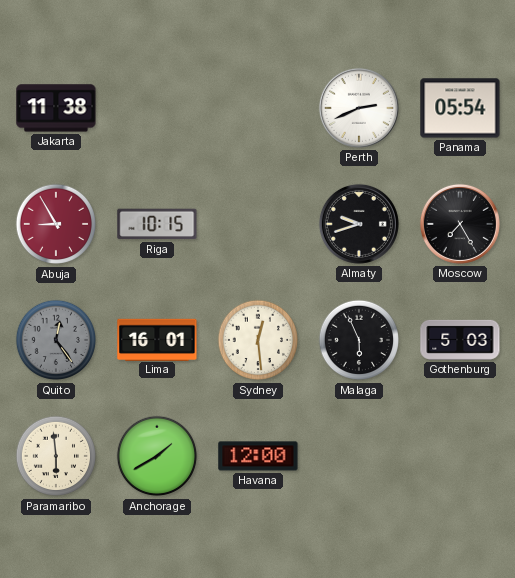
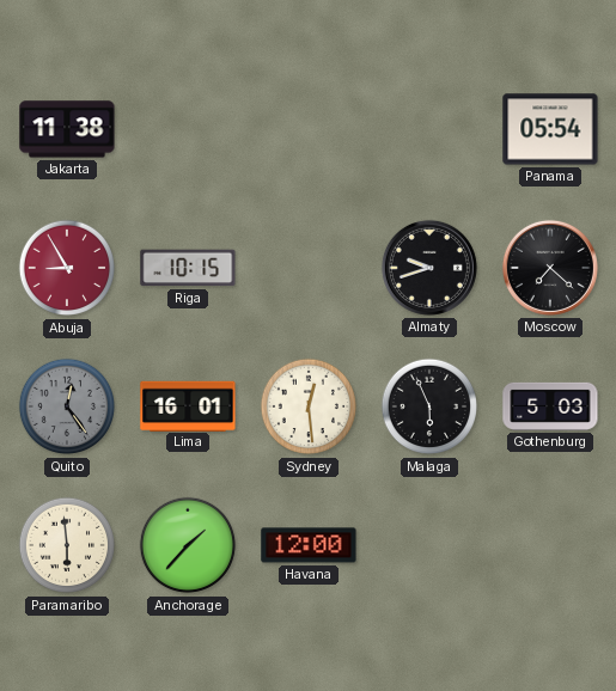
Perth: 2:41 -> none (359, 108)
Moscow: 7:25 -> 7:22 (550, 268)
Anchorage: 1:40 -> 1:37 (188, 545)
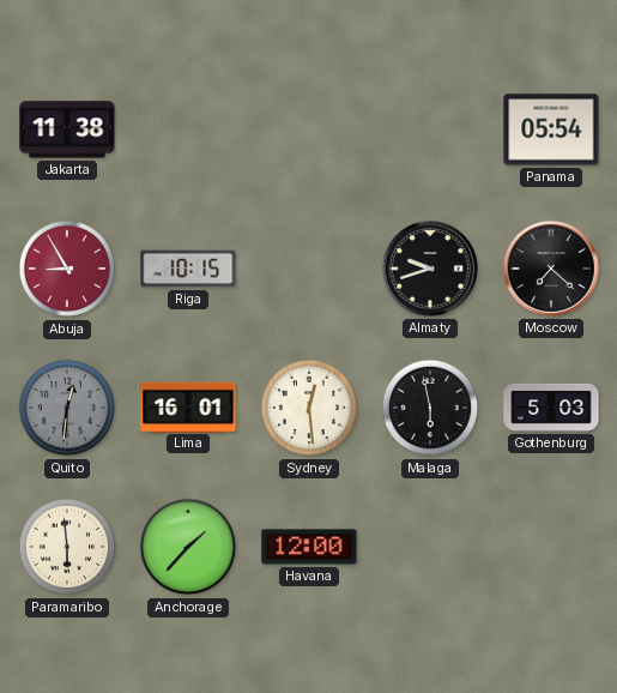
Quito: 12:24 -> 12:31 (67, 408)
Malaga: 5:56 -> 5:58 (430, 408)
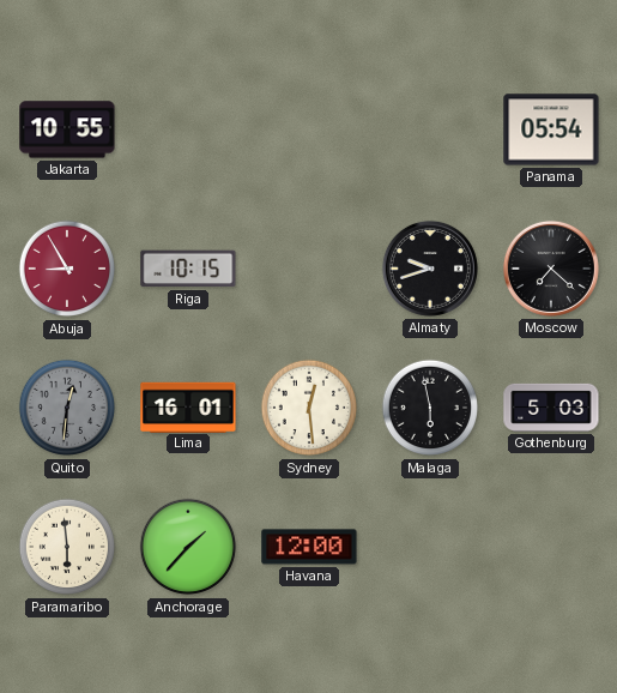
Jakarta: 11:38 -> 10:55 (67, 129)
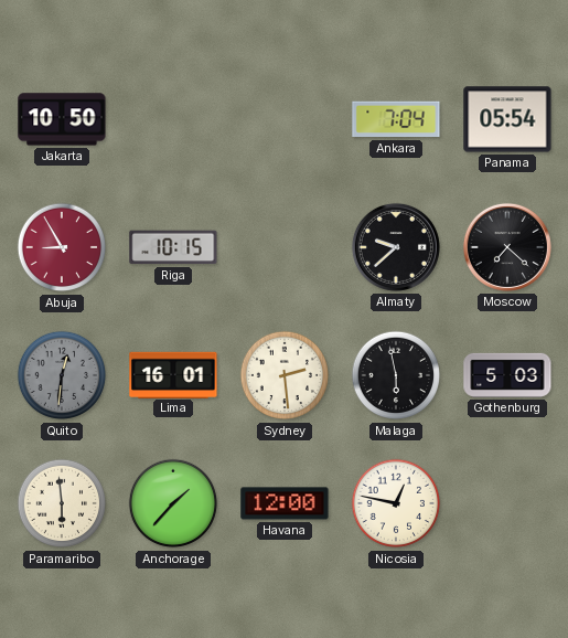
Jakarta: 10:55 -> 10:50 (62, 119)
Ankara: none -> 7:04 (396, 119)
Almaty: 9:42 -> 9:38 (396, 247)
Sydney: 12:29 -> 2:29 (285, 375)
Nicosia: none -> 12:47 (396, 503)
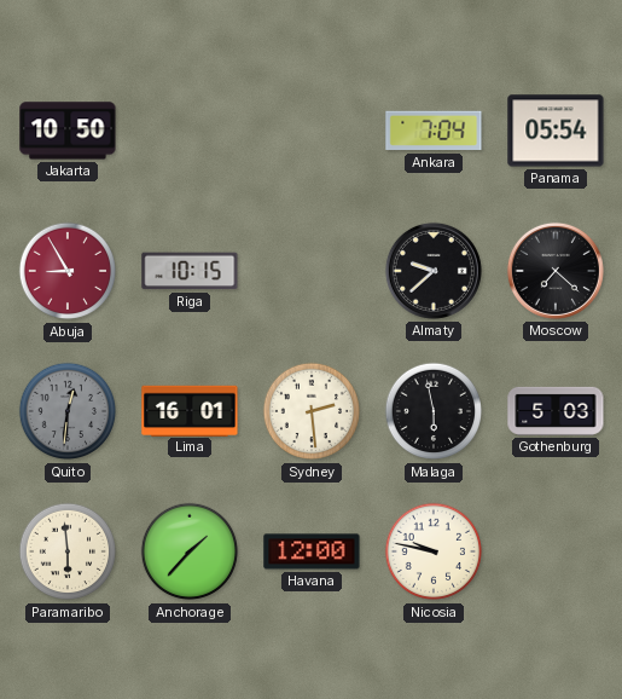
Nicosia: 12:47 -> 9:47 (434, 551)
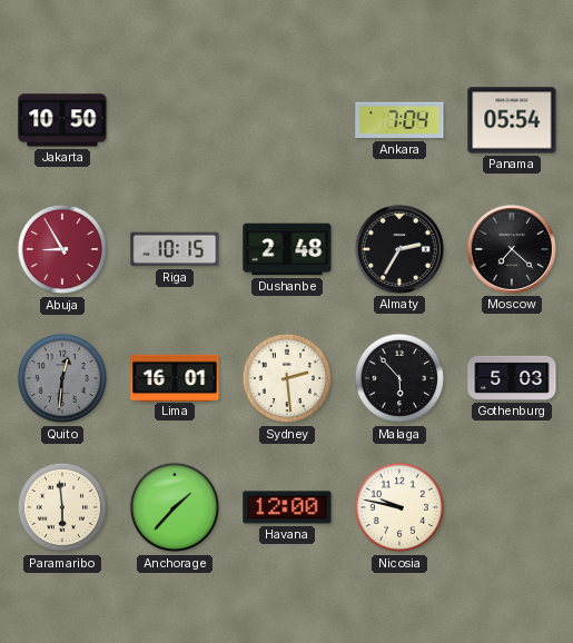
Dushanbe: none -> 2:48 (287, 249)
Almaty: 9:38 -> 2:35 (399, 249)
Malaga: 5:58 -> 5:53 (399, 378)
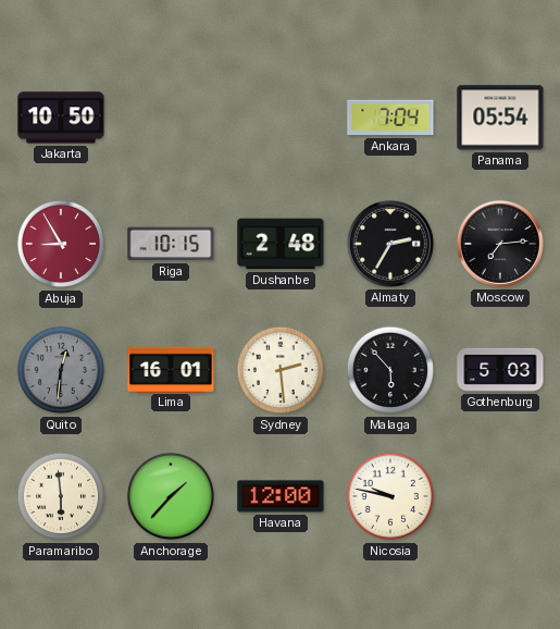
Moscow: 7:22 -> 7:14 (500, 244)
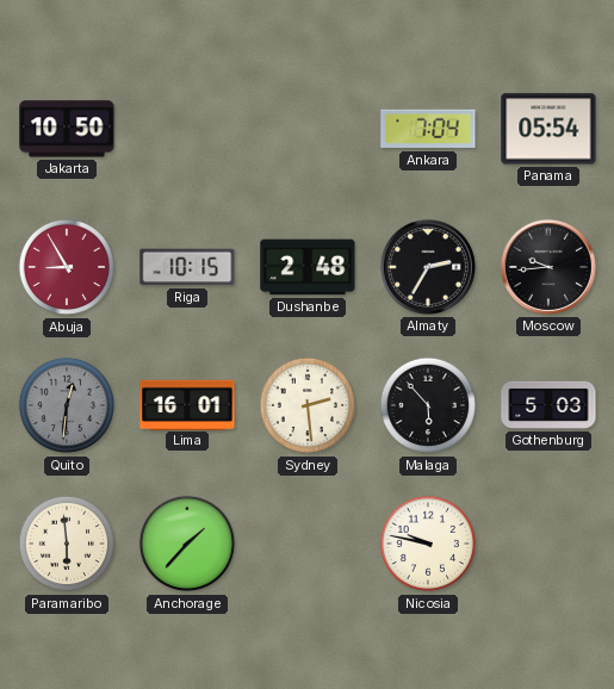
Moscow: 7:14 -> 9:44 (548, 267)
Havana: 12:00 -> none (281, 496)
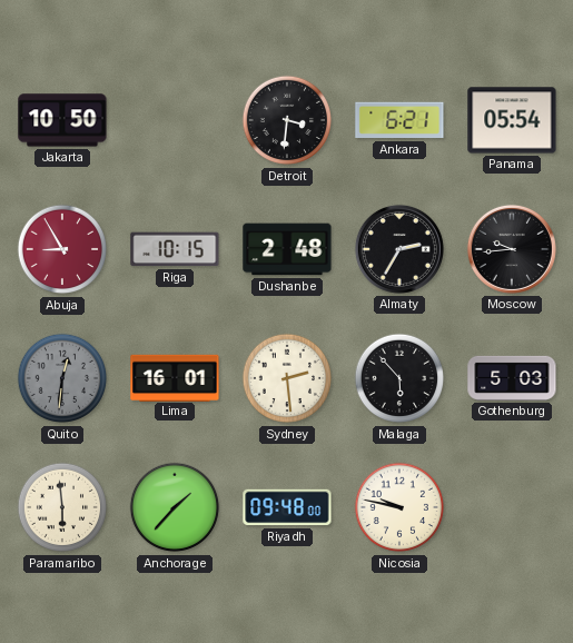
Detroit: none -> 3:31 (287, 120)
Ankara: 7:04 -> 6:21 (399, 120)
Riyadh: none -> 09:48 (287, 507)
